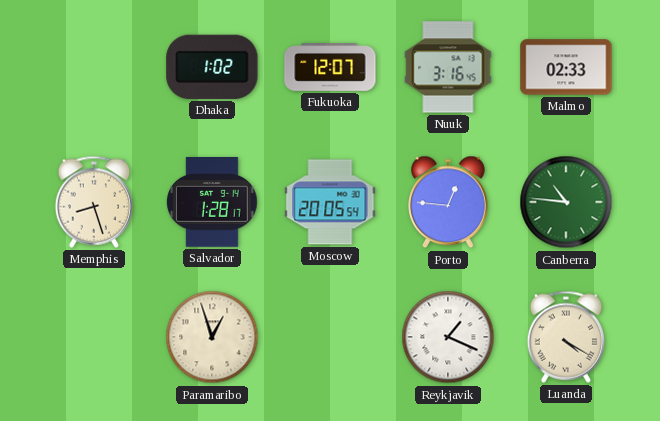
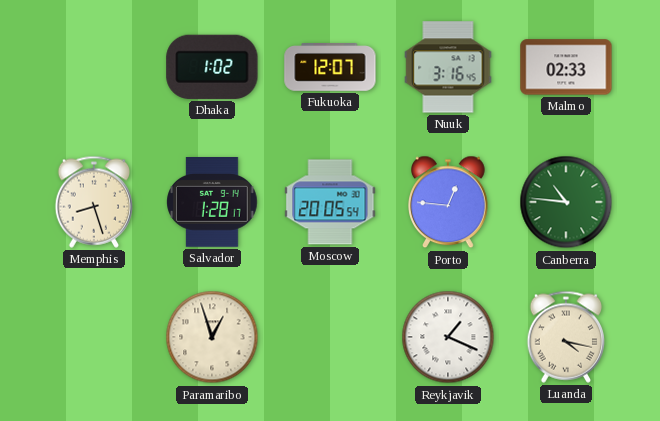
Luanda: 4:20 -> 4:17 (566, 337)
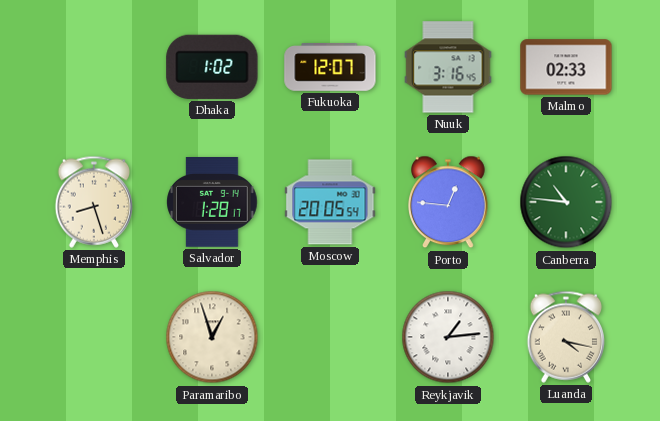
Reykjavik: 1:19 -> 1:14 (448, 337)
